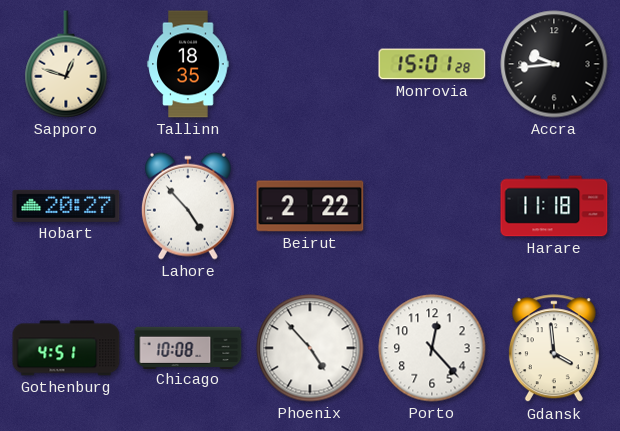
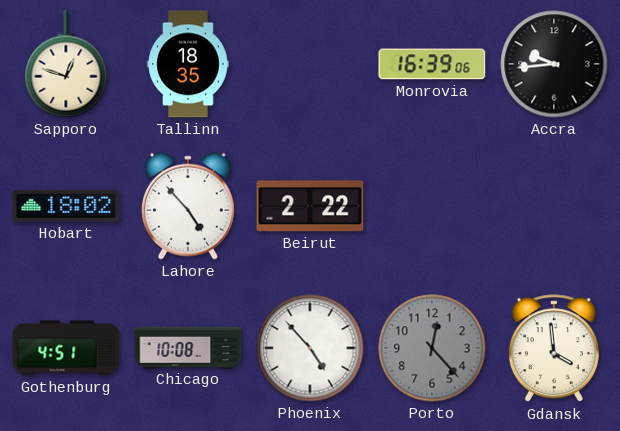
Monrovia: 15:01 -> 16:39 (432, 64)
Hobart: 20:27 -> 18:02 (66, 206)
Harare: 11:18 -> none (554, 206)
Porto dial: white -> grey (432, 348)
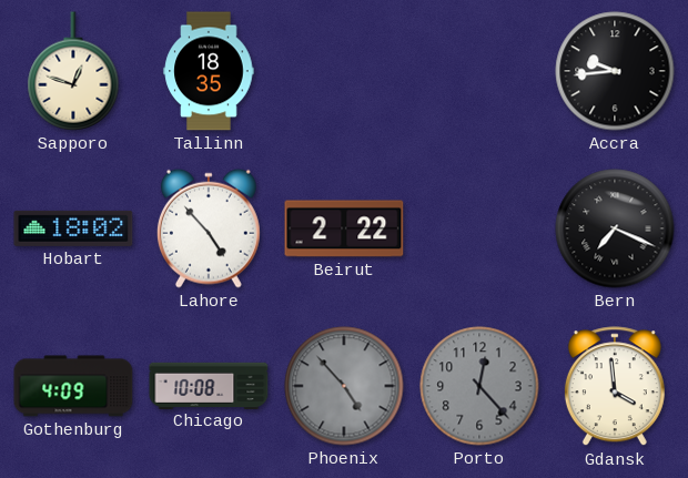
Monrovia: 16:39 -> none (432, 64)
Bern: none -> 7:19 (615, 228)
Gothenburg: 4:51 -> 4:09 (73, 386)
Phoenix dial: white -> grey (344, 386)
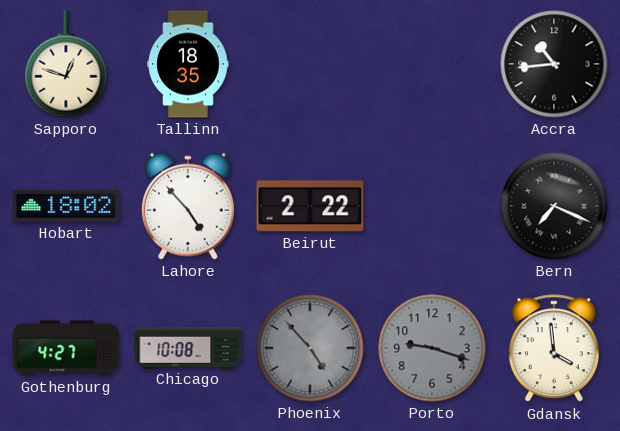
Accra: 9:44 -> 10:44 (554, 64)
Gothenburg: 4:09 -> 4:27 (66, 348)
Porto: 12:23 -> 9:18 (432, 348)
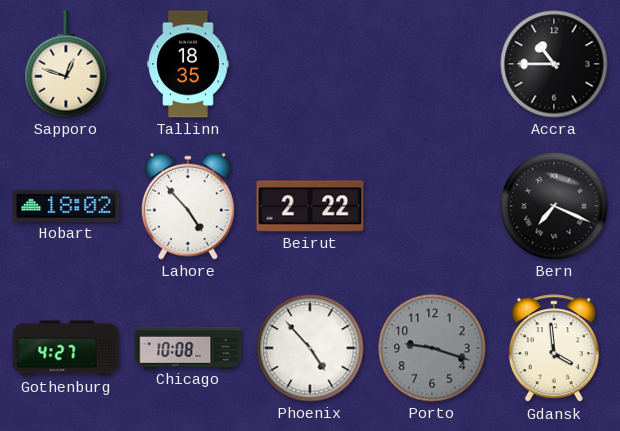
Accra: 10:44 -> 10:45 (554, 64)
Phoenix dial: grey -> white (310, 348)
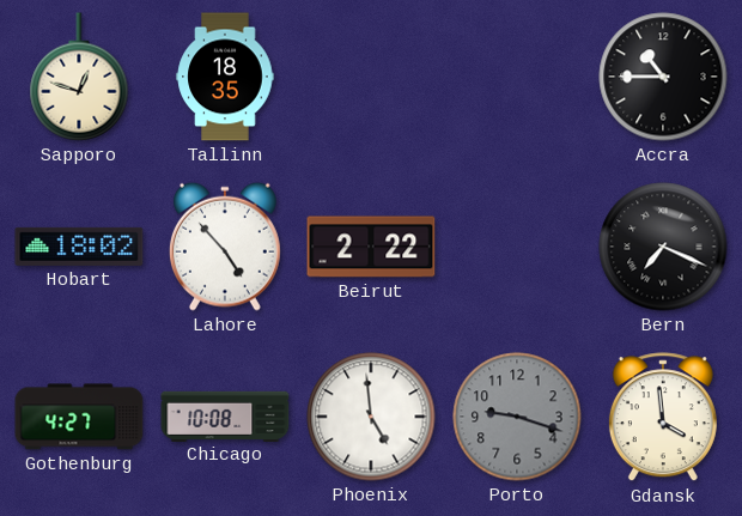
Phoenix: 4:53 -> 4:59 (371, 417)
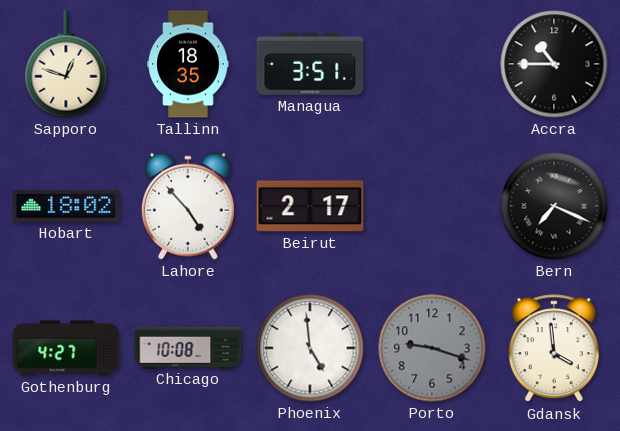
Managua: none -> 3:51 (310, 64)
Beirut: 2:22 -> 2:17 (310, 206)
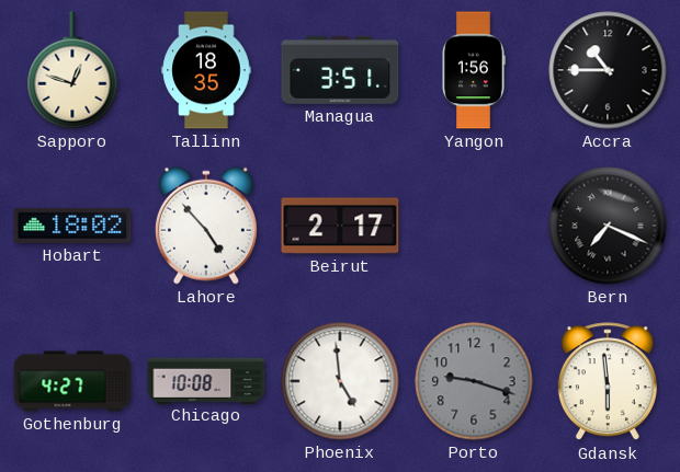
Yangon: none -> 1:56 (474, 70)
Gdansk: 3:59 -> 5:59 (608, 382)
